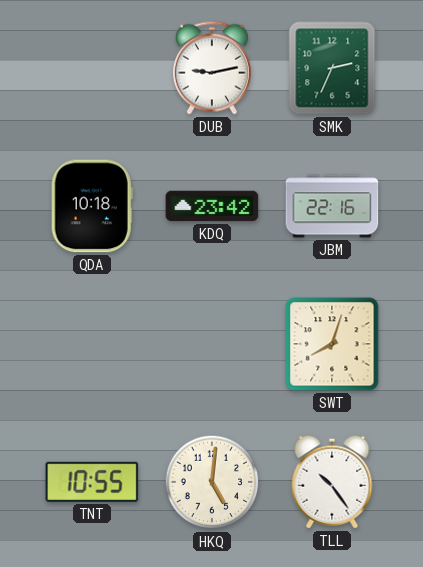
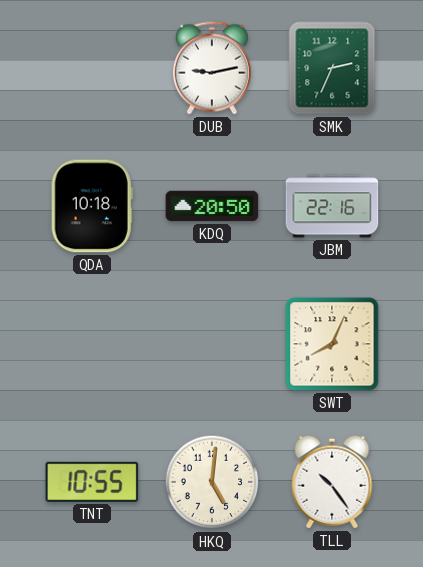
KDQ: 23:42 -> 20:50 (212, 206)
SWT: 8:03 -> 8:04 (332, 344)
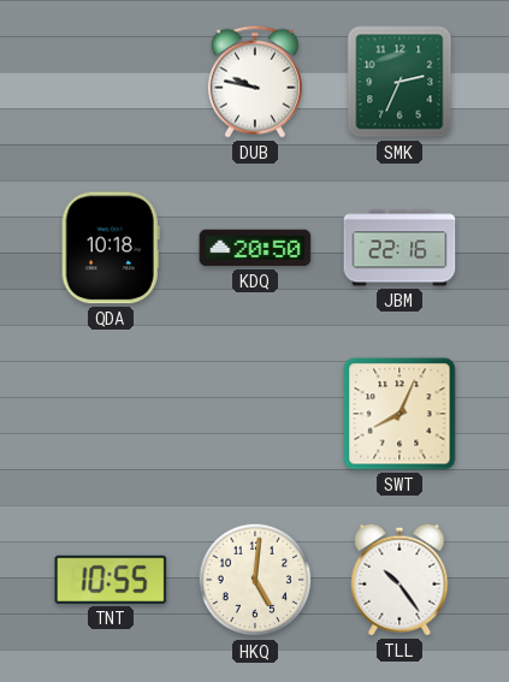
DUB: 9:13 -> 9:47 (255, 82)
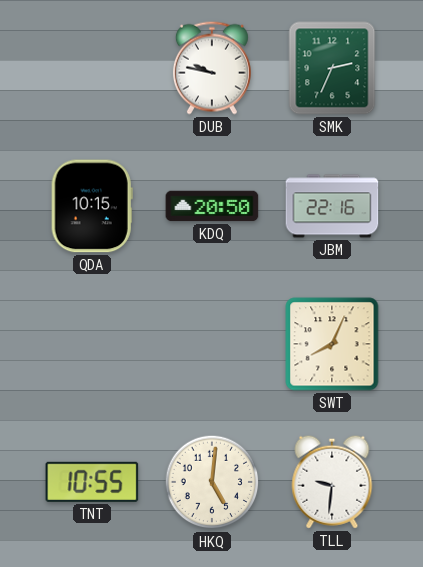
QDA: 10:18 -> 10:15 (92, 206)
TLL: 10:24 -> 9:31 (332, 482)
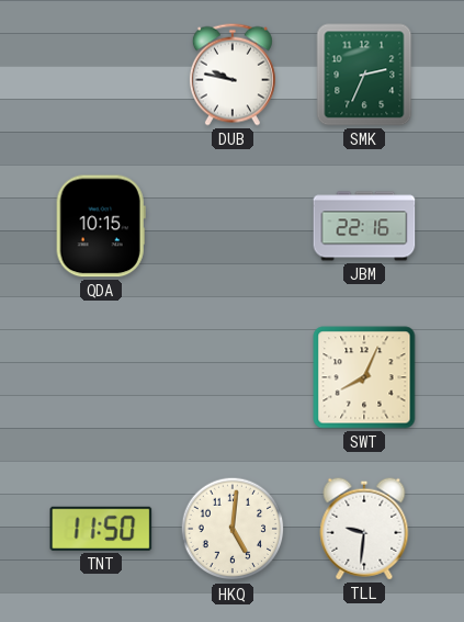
KDQ: 20:50 -> none (212, 206)
TNT: 10:55 -> 11:50 (101, 529)
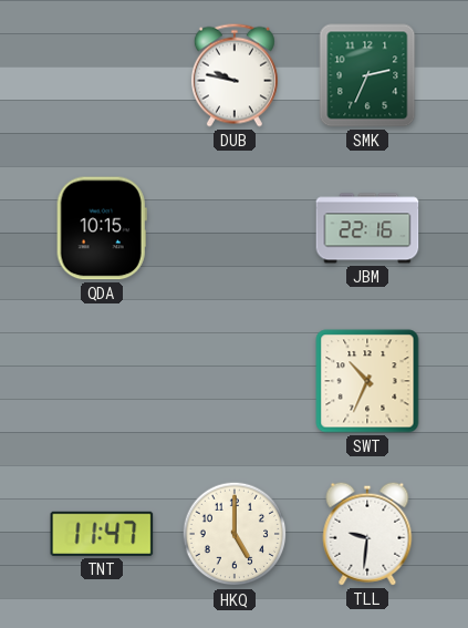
SWT: 8:04 -> 10:34 (367, 381)
TNT: 11:50 -> 11:47 (102, 534)
HKQ: 5:01 -> 5:00 (235, 534)
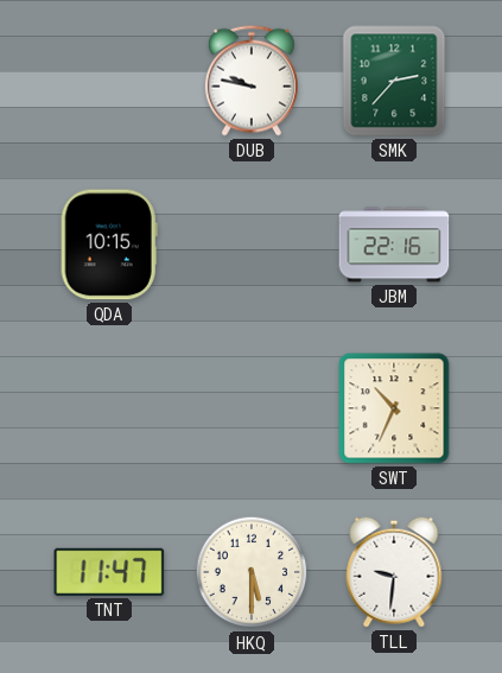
SMK: 2:34 -> 2:37 (394, 81)
HKQ: 5:00 -> 5:30 (252, 572)
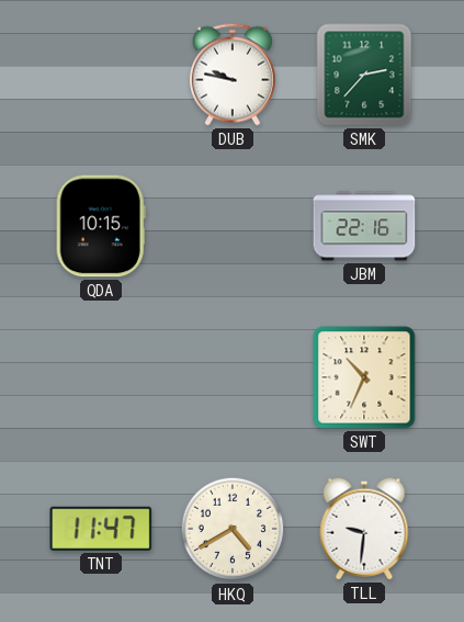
HKQ: 5:30 -> 4:40 (233, 529)
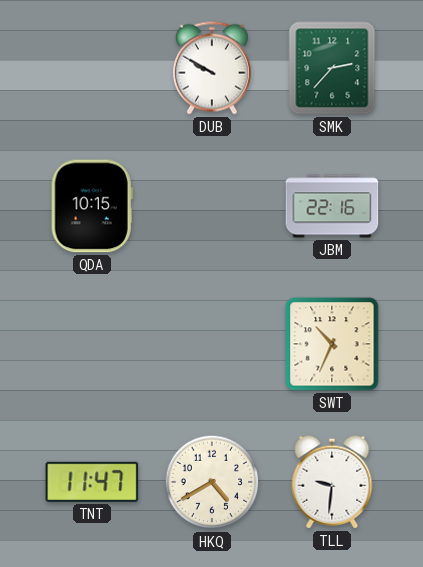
DUB: 9:47 -> 9:50 (212, 68)
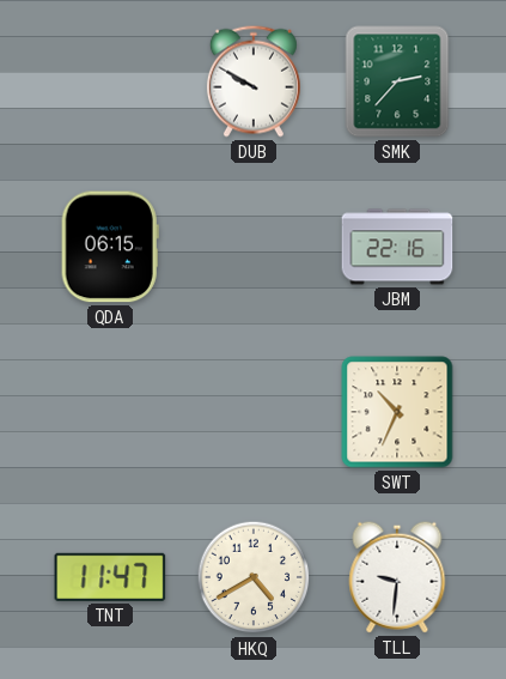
QDA: 10:15 -> 06:15 (110, 247)
